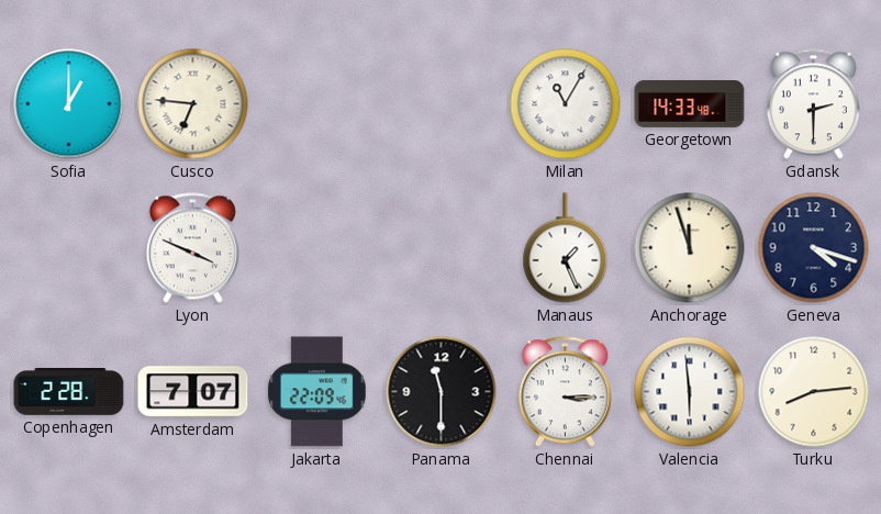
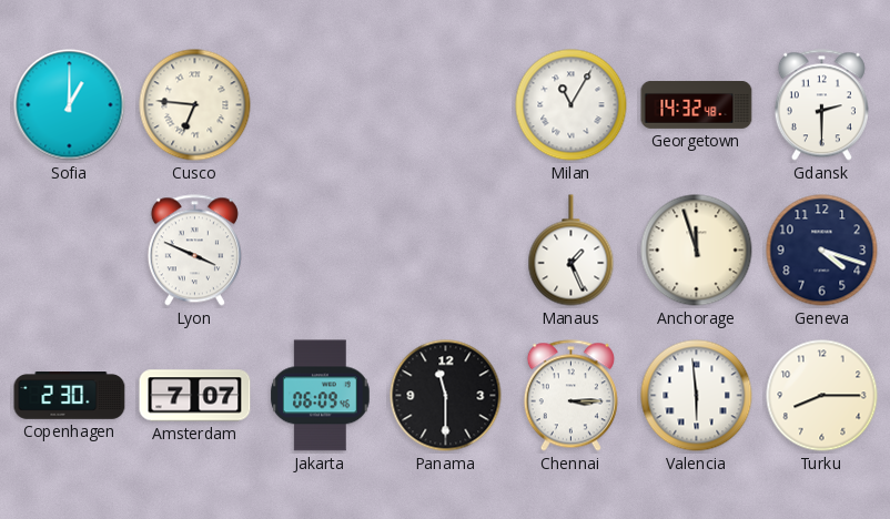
Georgetown: 14:33 -> 14:32 (697, 105)
Copenhagen: 2:28 -> 2:30 (70, 396)
Jakarta: 22:09 -> 06:09 (321, 396)
Turku: 8:14 -> 8:15 (822, 396)
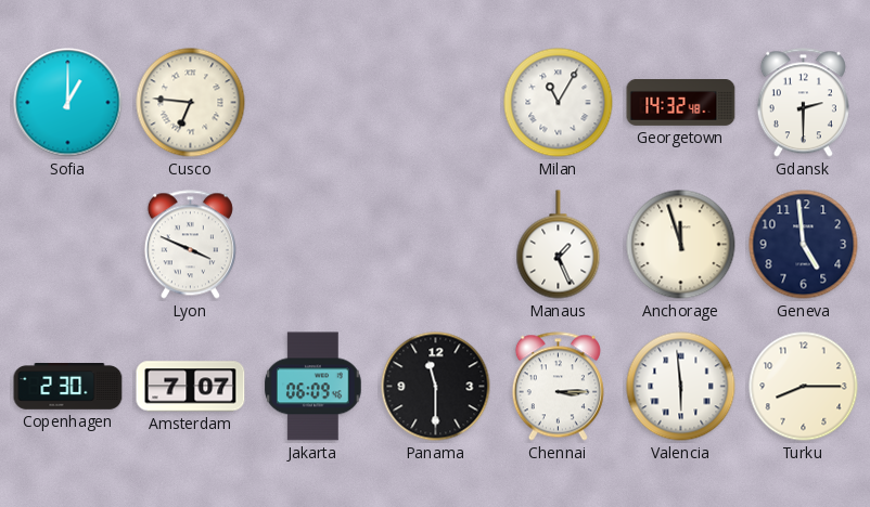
Geneva: 4:18 -> 4:59 (804, 245)
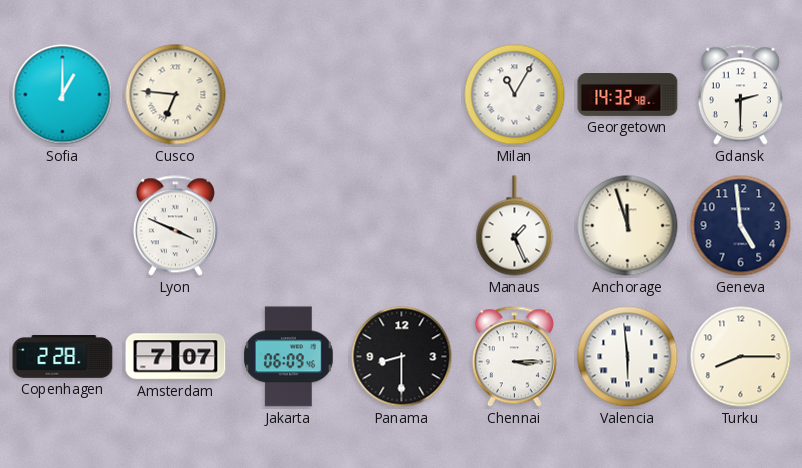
Copenhagen: 2:30 -> 2:28 (63, 357)
Panama: 11:30 -> 8:30 (402, 357)
